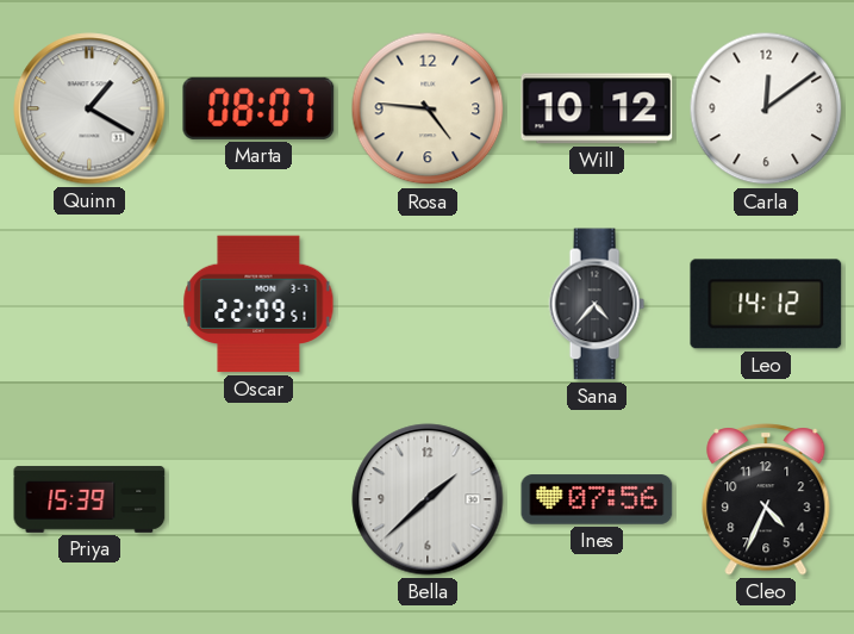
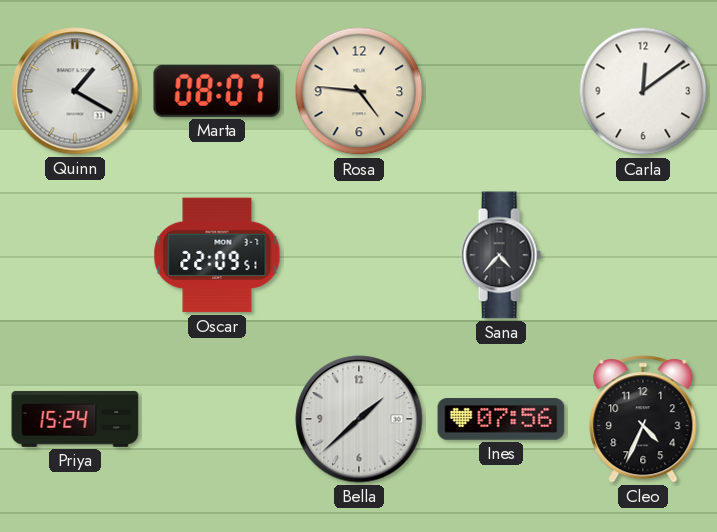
Will: 10:12 -> none (597, 108)
Leo: 14:12 -> none (766, 304)
Priya: 15:39 -> 15:24 (75, 419)
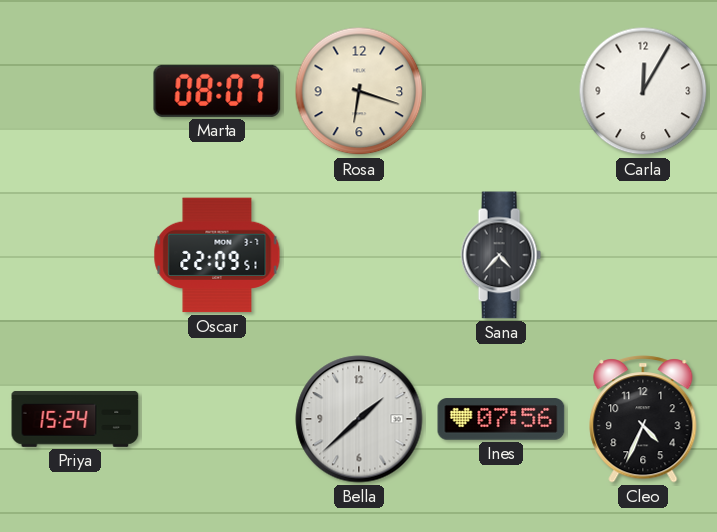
Quinn: 1:20 -> none (75, 91)
Rosa: 4:46 -> 6:18 (359, 91)
Carla: 12:09 -> 12:05 (643, 91)
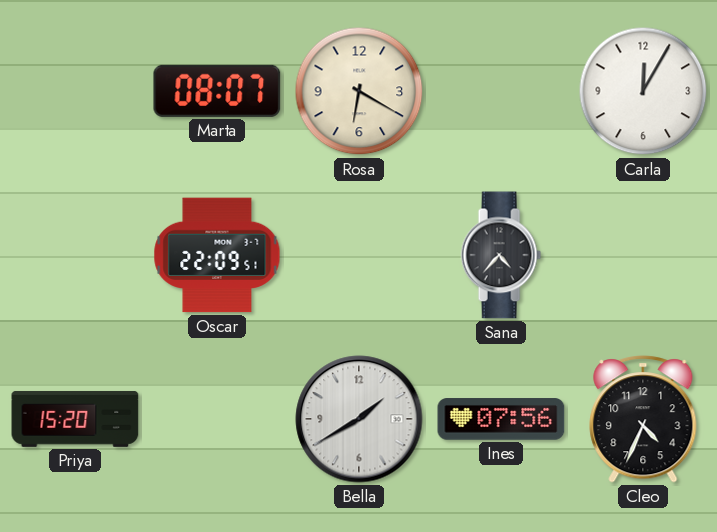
Rosa: 6:18 -> 6:20 (359, 91)
Priya: 15:24 -> 15:20 (75, 419)
Bella: 1:38 -> 1:40 (359, 419)
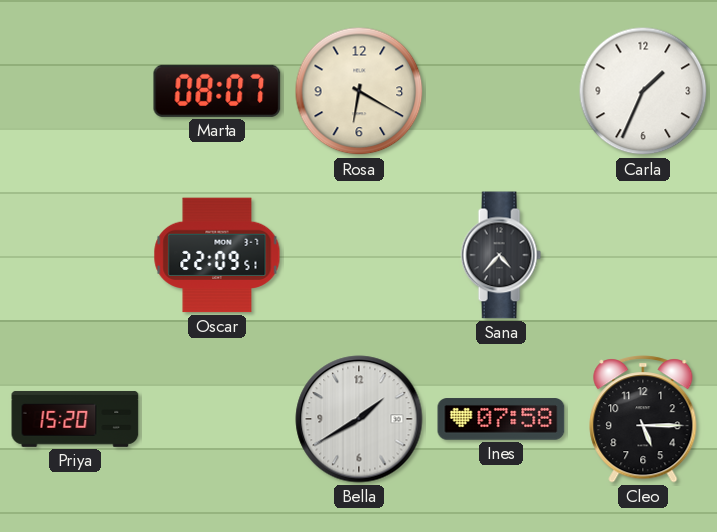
Carla: 12:05 -> 1:34 (643, 91)
Ines: 07:56 -> 07:58 (501, 419)
Cleo: 4:34 -> 5:15 (643, 419)
